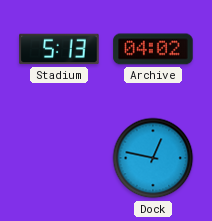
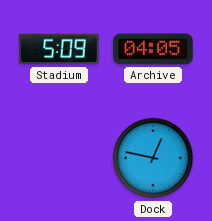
Stadium: 5:13 -> 5:09 (59, 49)
Archive: 04:02 -> 04:05 (153, 49)
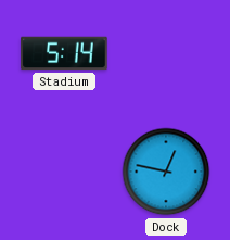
Stadium: 5:09 -> 5:14 (64, 53)
Archive: 04:05 -> none (153, 49)
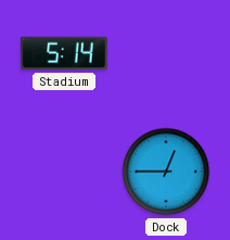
Dock: 12:47 -> 12:45 (166, 172)
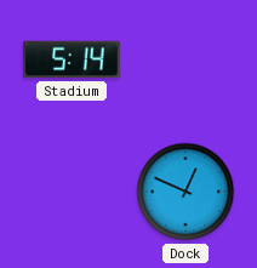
Dock: 12:45 -> 12:49 (185, 192)
